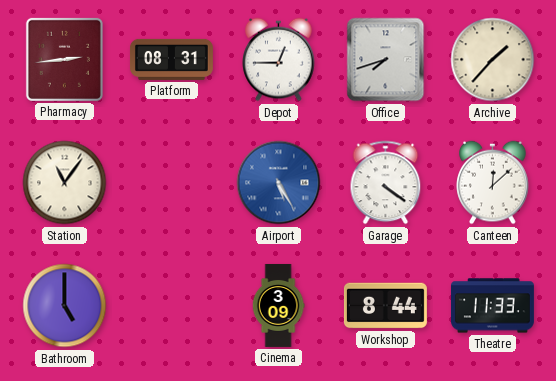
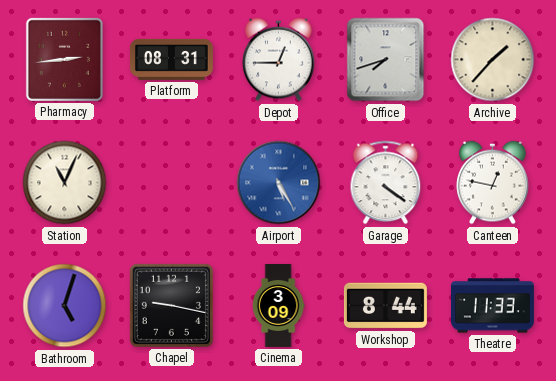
Station: 11:06 -> 11:04 (65, 183)
Canteen: 12:08 -> 12:47 (493, 183)
Bathroom: 5:00 -> 5:03 (65, 306)
Chapel: none -> 9:17 (171, 305)
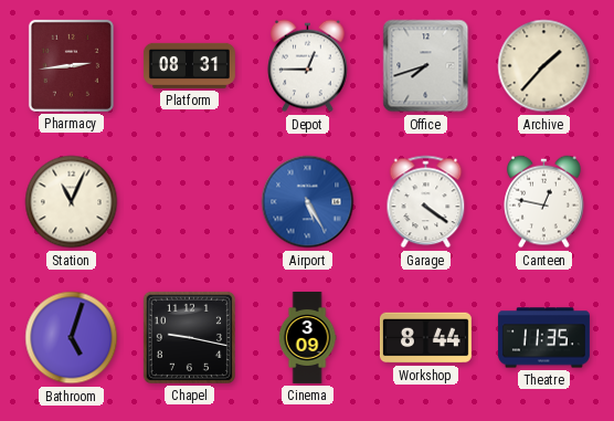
Theatre: 11:33 -> 11:35 (543, 338)
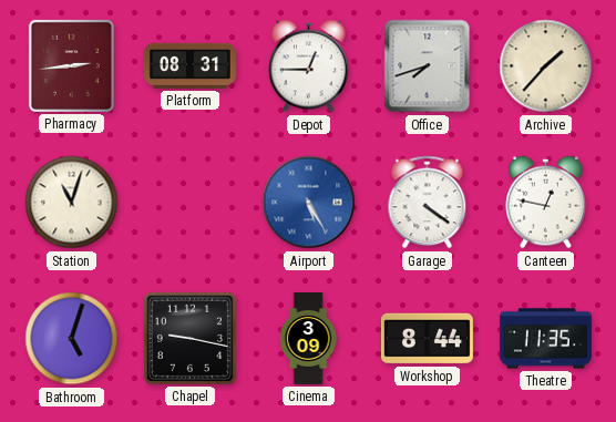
Station: 11:04 -> 11:03 (72, 203)
